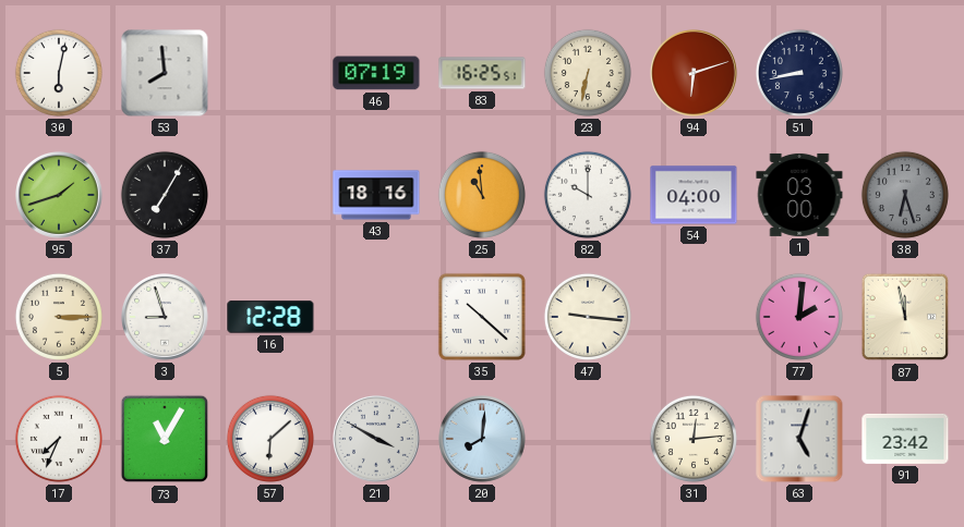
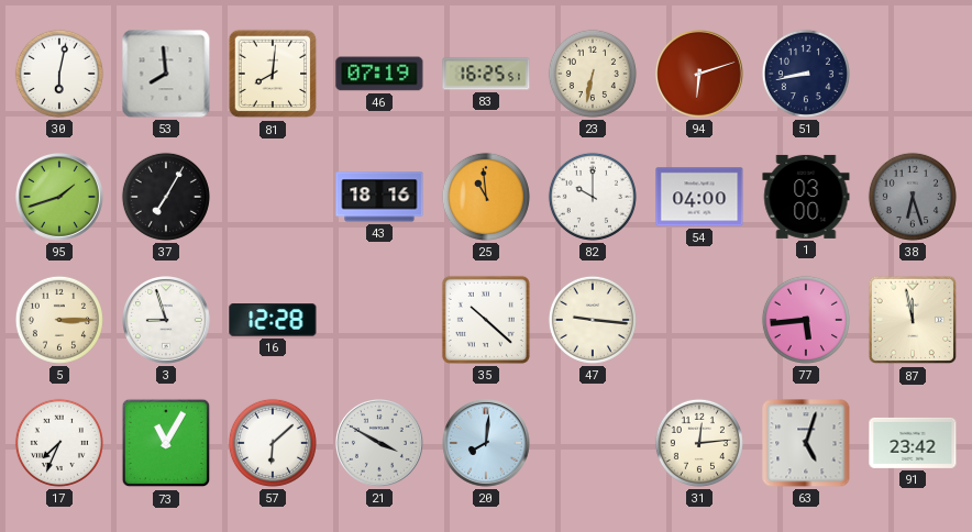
81: none -> 8:01 (273, 74)
77: 2:01 -> 5:44 (806, 320)
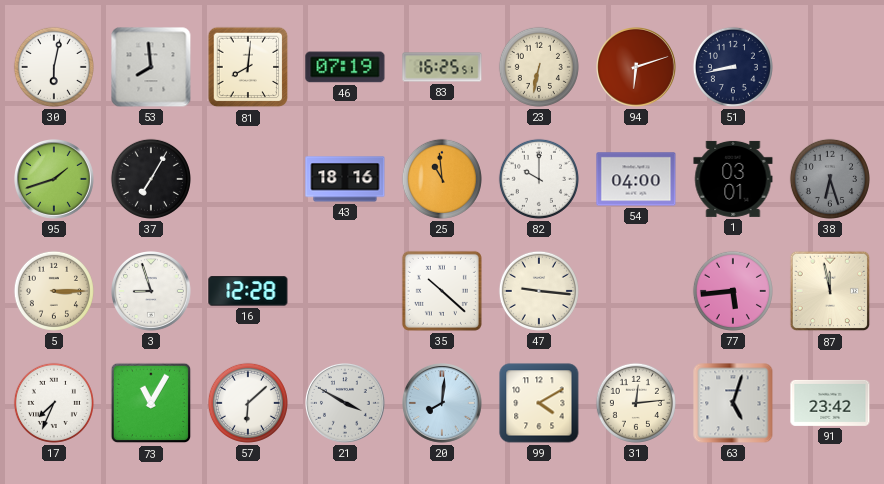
1: 03:00 -> 03:01 (733, 179)
99: none -> 4:10 (539, 403)
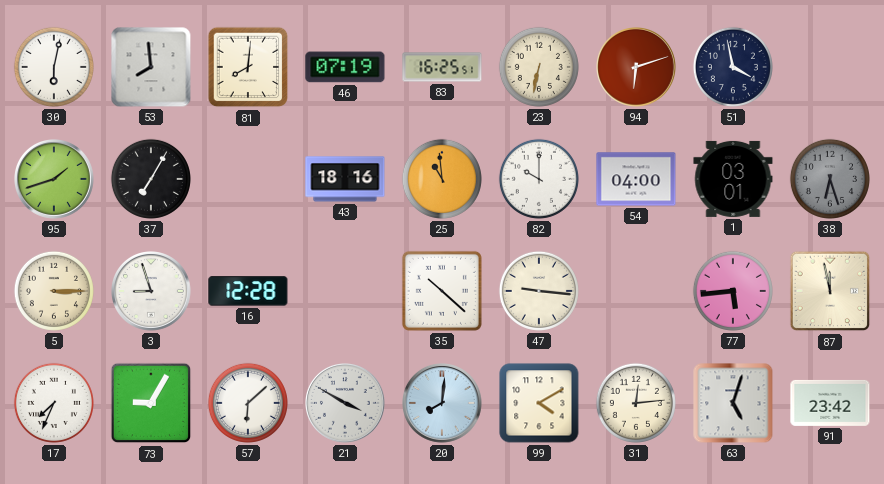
51: 8:43 -> 3:58 (733, 67)
73: 11:05 -> 9:05 (151, 403)
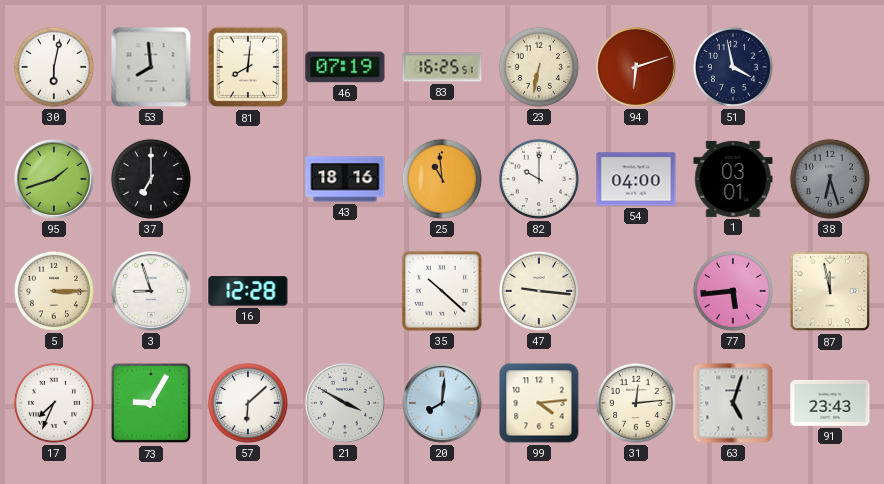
37: 7:05 -> 7:00 (151, 179)
99: 4:10 -> 4:14 (539, 403)
91: 23:42 -> 23:43 (830, 403)
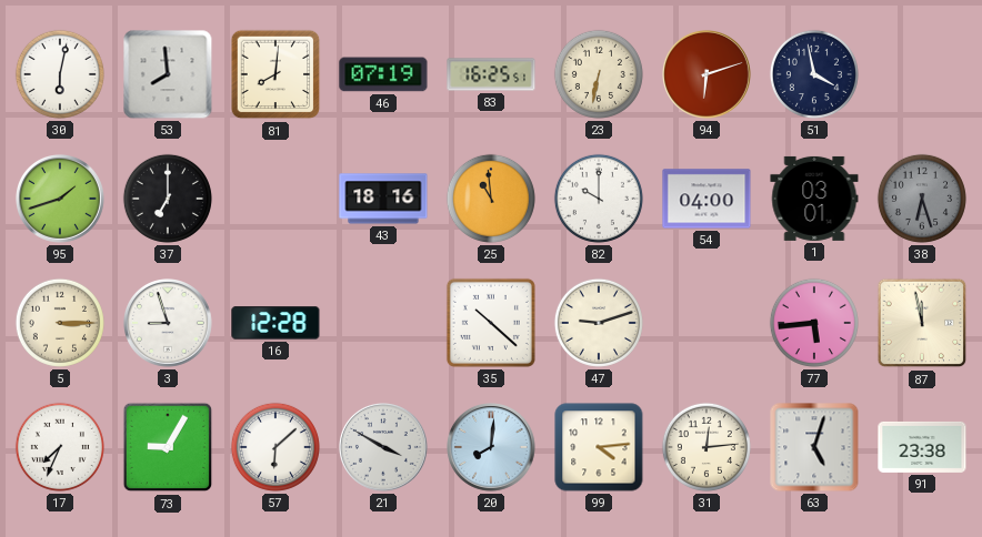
47: 9:16 -> 9:12 (599, 323)
91: 23:43 -> 23:38 (922, 447)
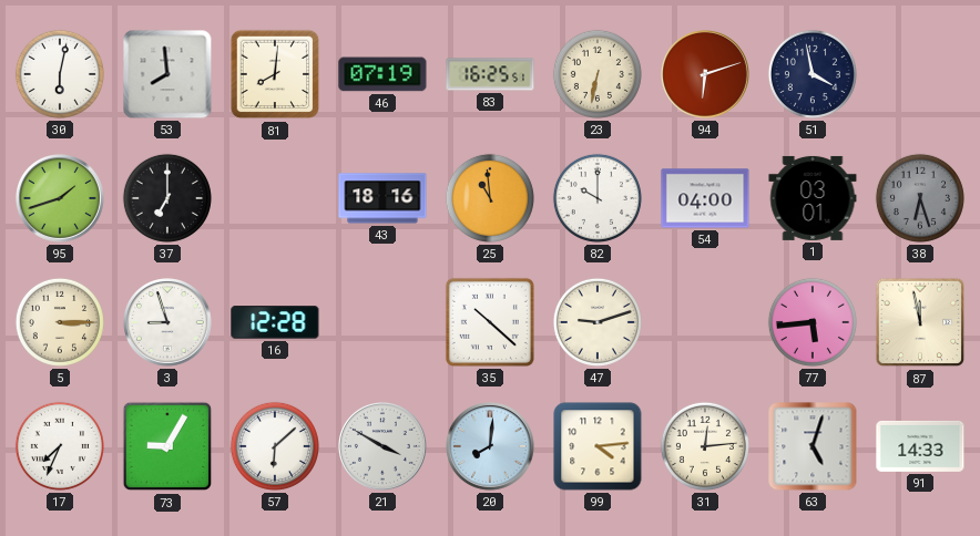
91: 23:38 -> 14:33 (920, 446)
